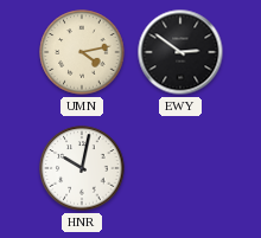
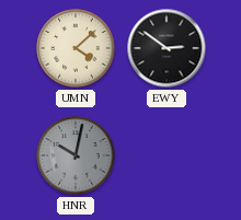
UMN: 4:13 -> 4:08 (76, 48)
HNR dial: white -> grey (76, 155)
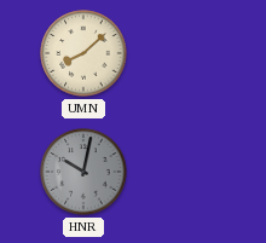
UMN: 4:08 -> 8:08 (83, 53)
EWY: 2:51 -> none (167, 48)
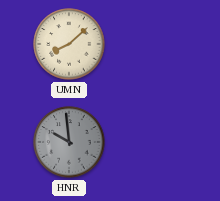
HNR: 10:02 -> 9:59 (69, 142)
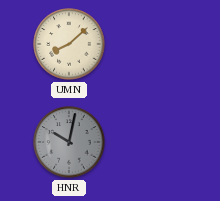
HNR: 9:59 -> 10:02 (69, 142)
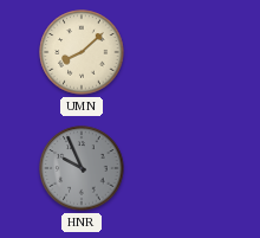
HNR: 10:02 -> 9:56 (82, 168)
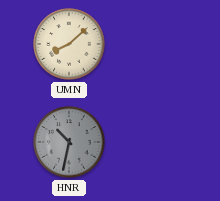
HNR: 9:56 -> 10:32 (69, 142)
